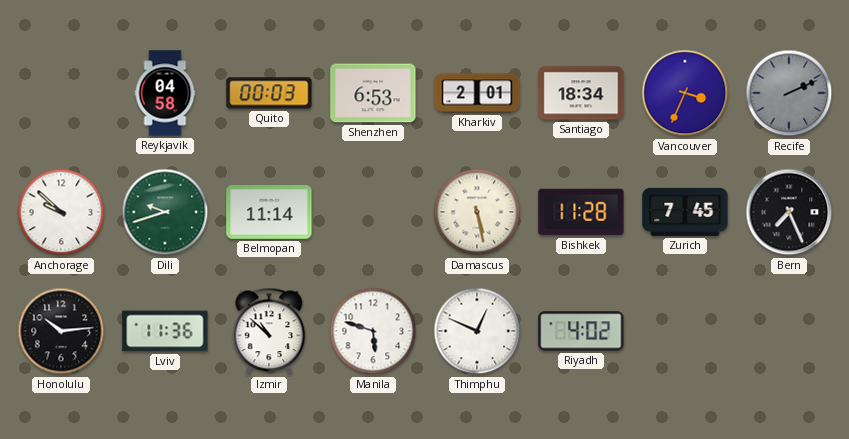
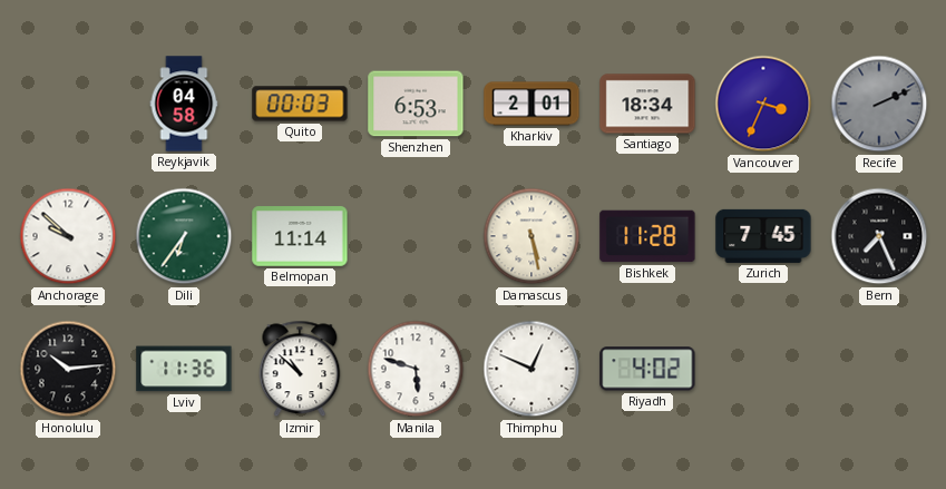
Dili: 9:42 -> 6:36 (184, 236)
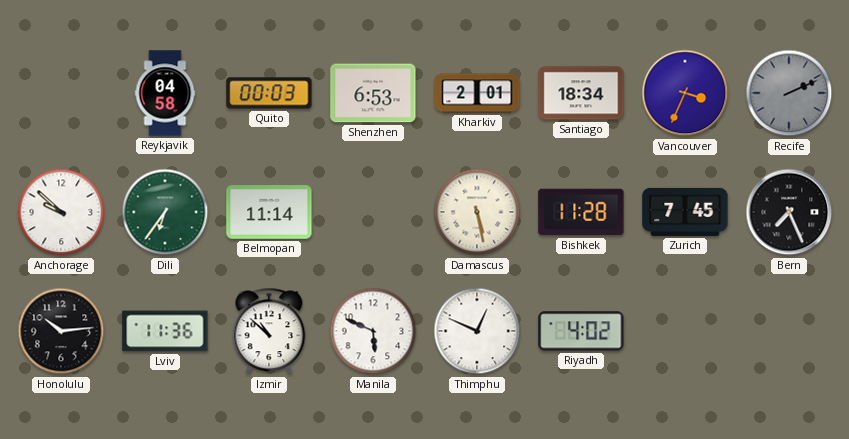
Manila: 5:48 -> 5:49 (373, 331)
